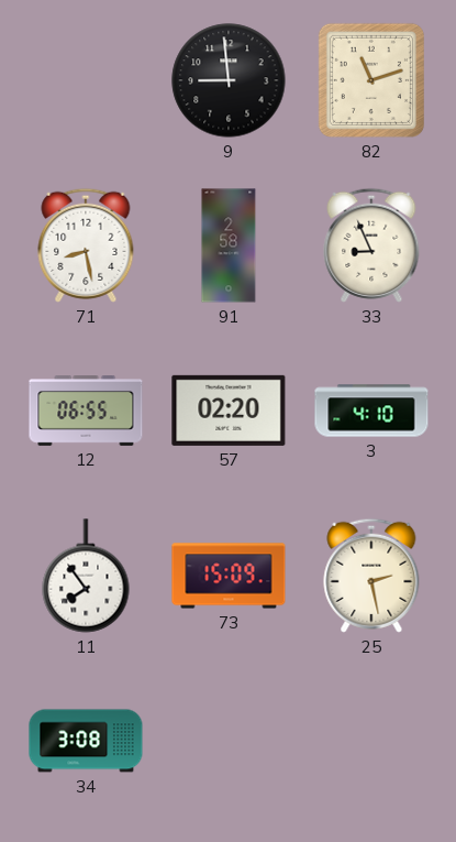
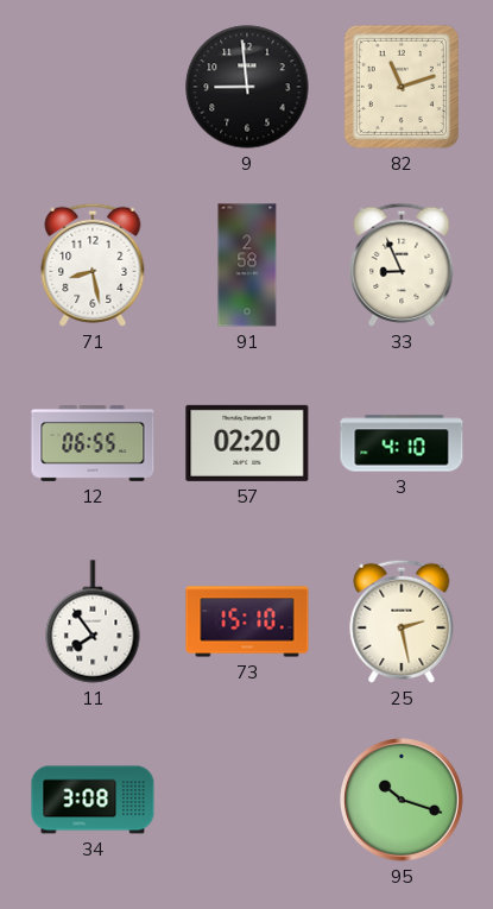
73: 15:09 -> 15:10 (247, 621)
95: none -> 10:18 (403, 801)
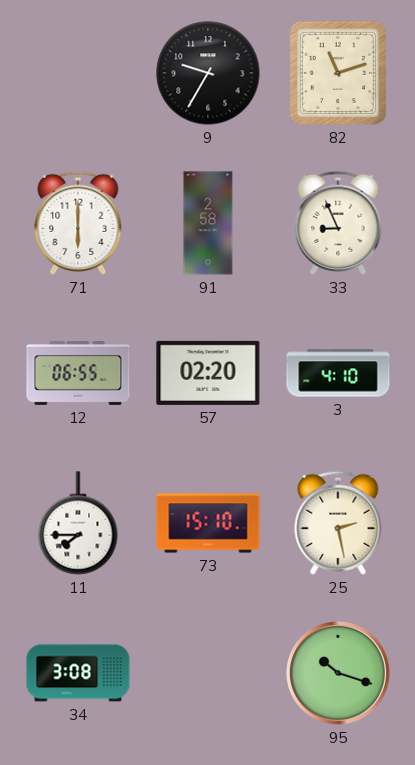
9: 8:59 -> 9:35 (208, 73)
71: 8:28 -> 6:00 (78, 223)
11: 7:54 -> 7:45 (78, 523)
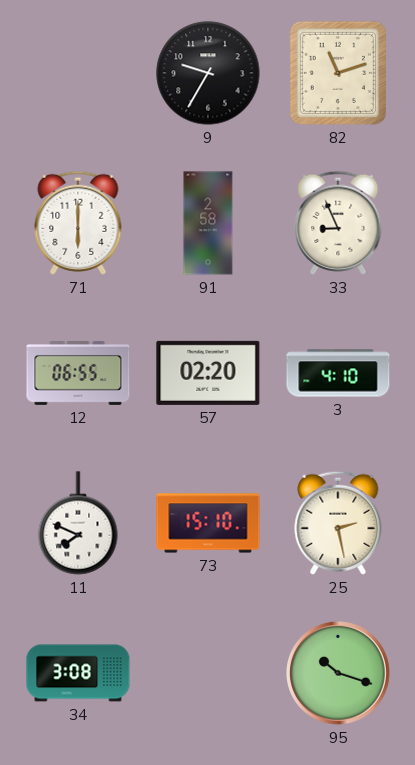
11: 7:45 -> 7:49 (78, 523)
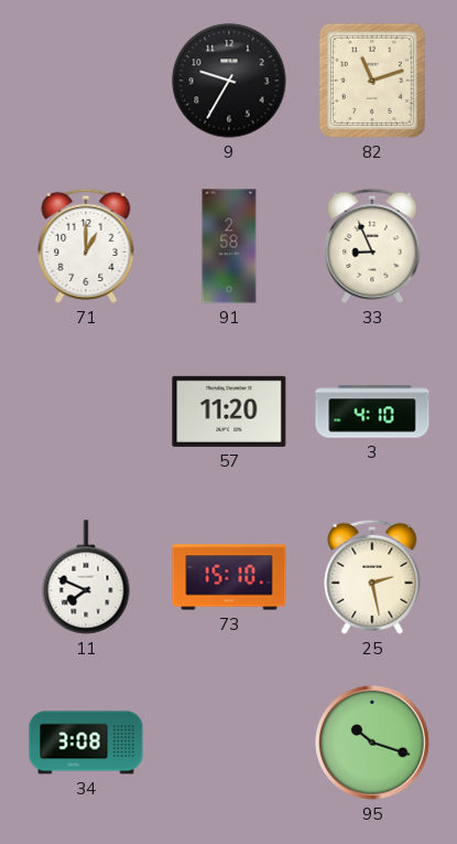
71: 6:00 -> 1:00 (86, 246)
12: 06:55 -> none (78, 374)
57: 02:20 -> 11:20 (229, 412)
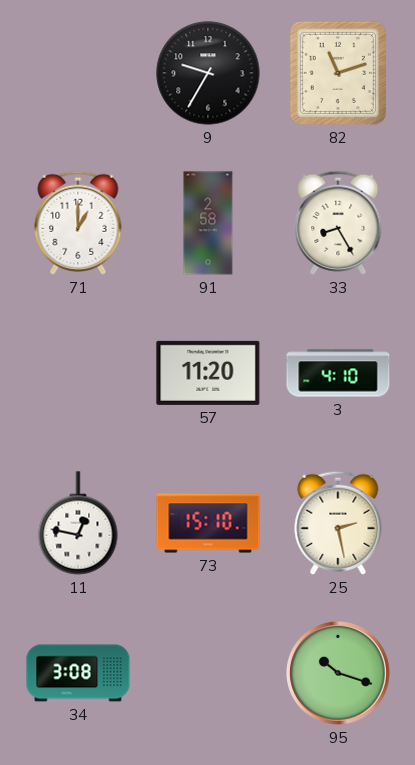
33: 8:56 -> 8:25 (338, 223)
11: 7:49 -> 12:47 (78, 523)
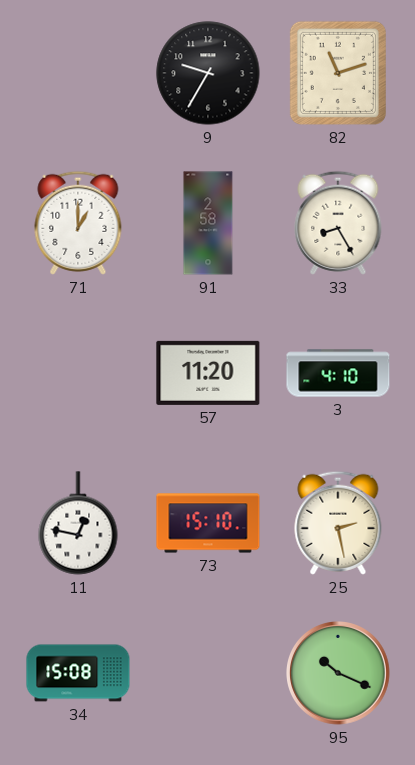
34: 3:08 -> 15:08 (78, 673)
95: 10:18 -> 10:19 (339, 674)
